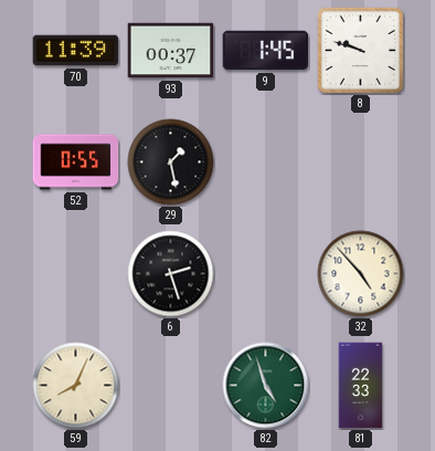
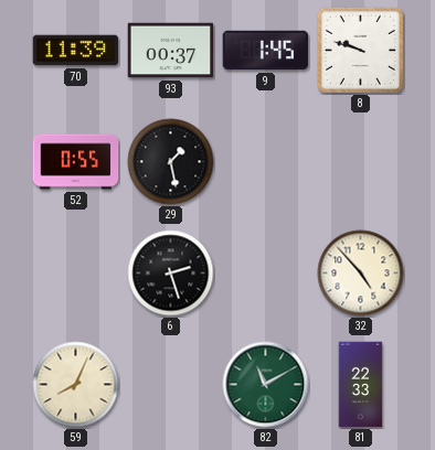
82: 4:57 -> 11:10 (266, 385)
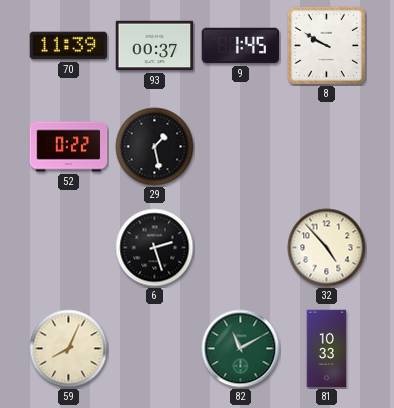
8: 9:48 -> 9:50 (326, 45)
52: 0:55 -> 0:22 (69, 147)
81: 22:33 -> 10:33 (327, 349)
